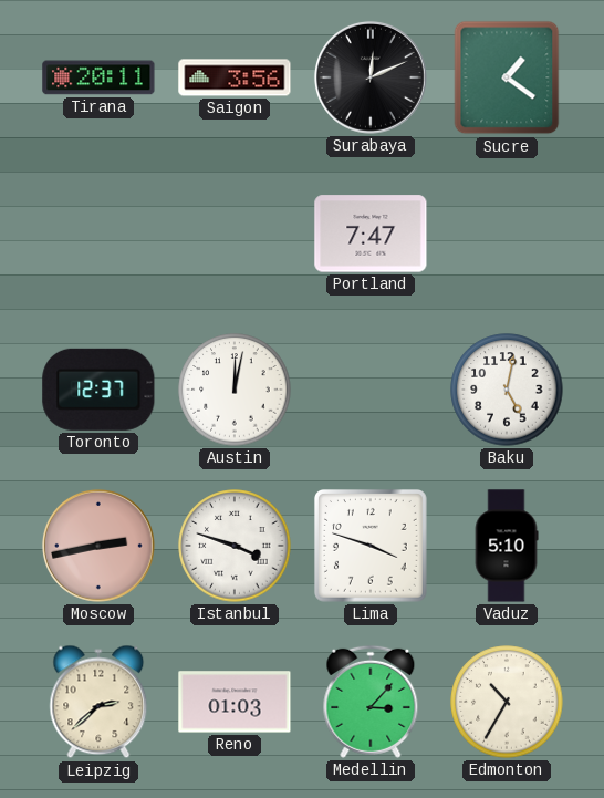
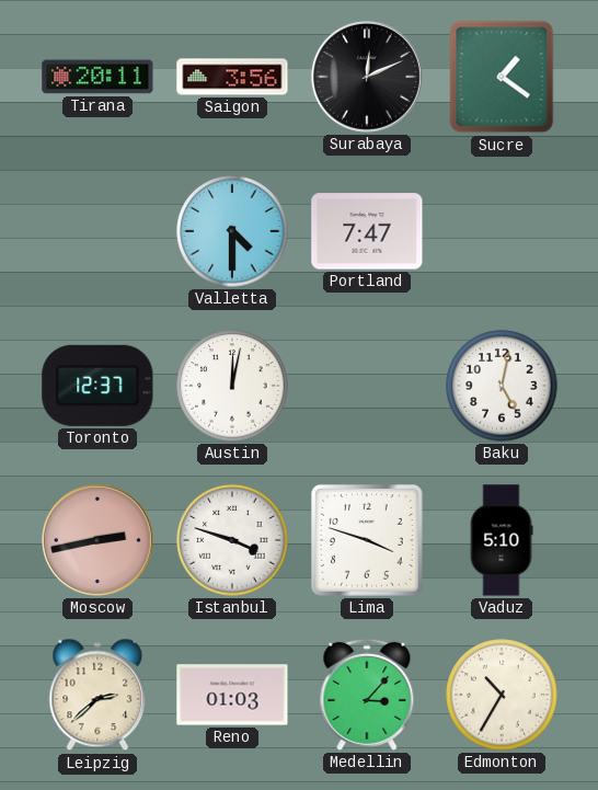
Valletta: none -> 4:30 (232, 231)
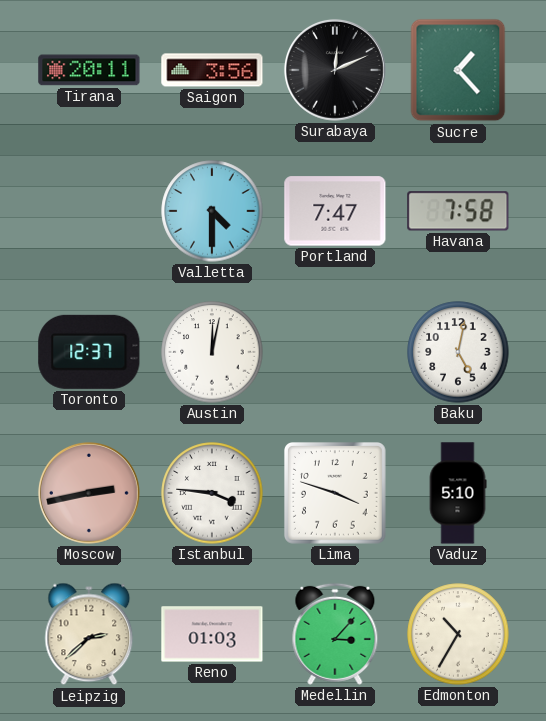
Sucre: 1:21 -> 1:23 (458, 70)
Havana: none -> 7:58 (458, 211)
Istanbul: 3:48 -> 3:46 (212, 493)
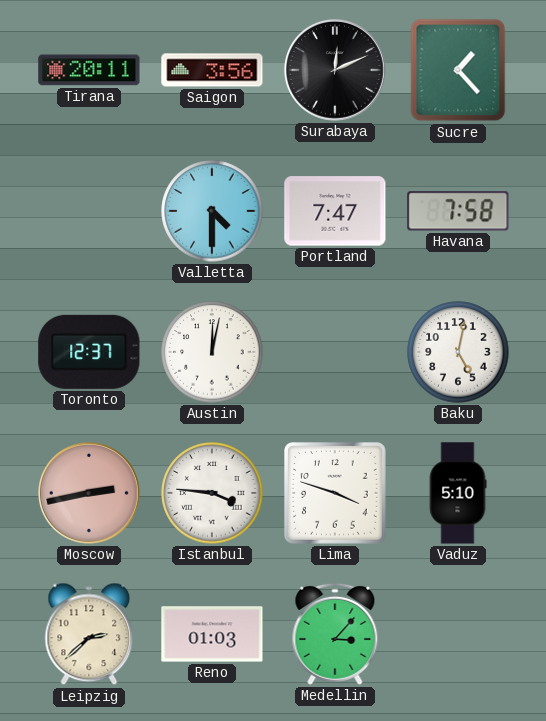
Edmonton: 10:35 -> none (458, 634)
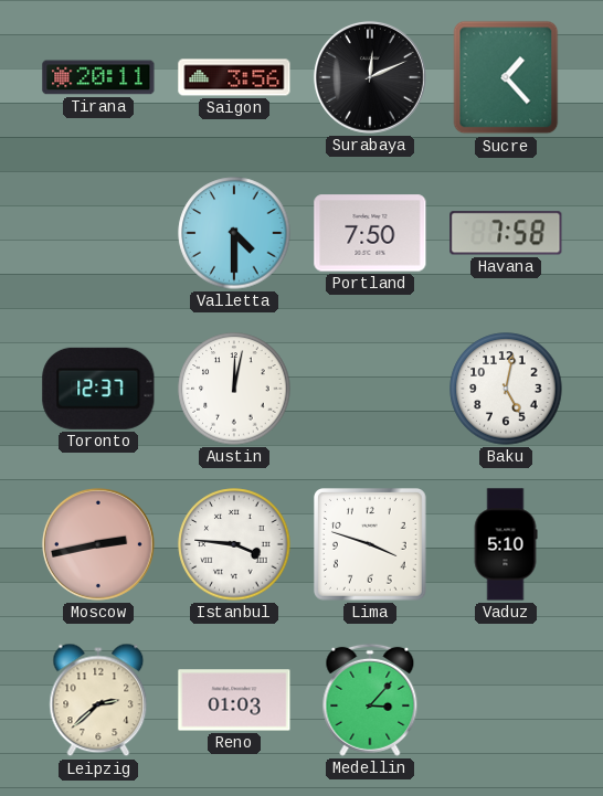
Portland: 7:47 -> 7:50 (370, 233)
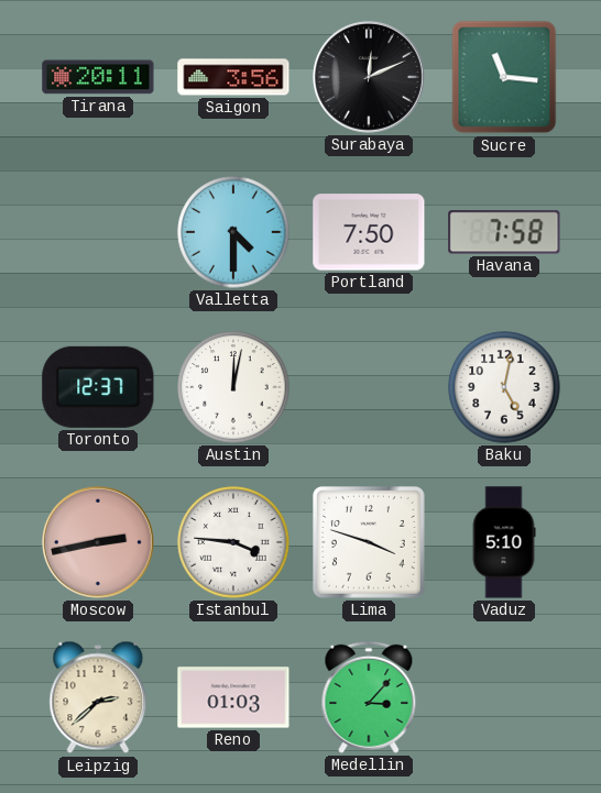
Sucre: 1:23 -> 11:16 (504, 77)
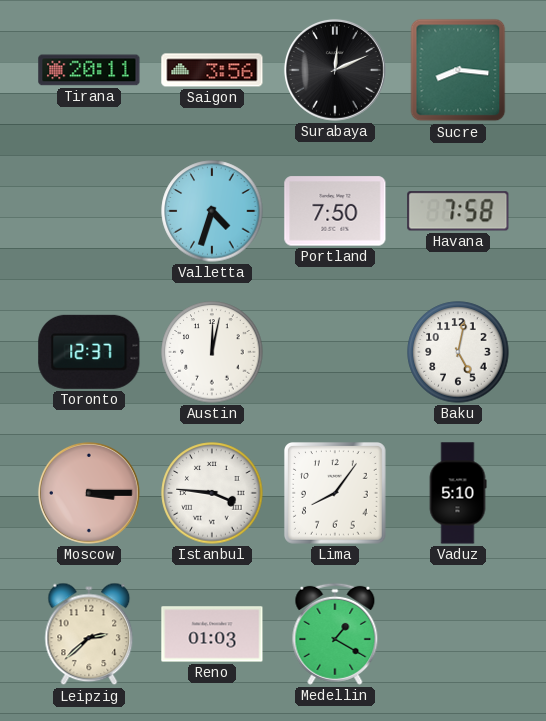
Sucre: 11:16 -> 8:16 (458, 70)
Valletta: 4:30 -> 4:33 (212, 211)
Moscow: 2:43 -> 3:15 (89, 493)
Lima: 3:48 -> 8:06 (336, 494)
Medellin: 3:07 -> 1:20 (335, 634)
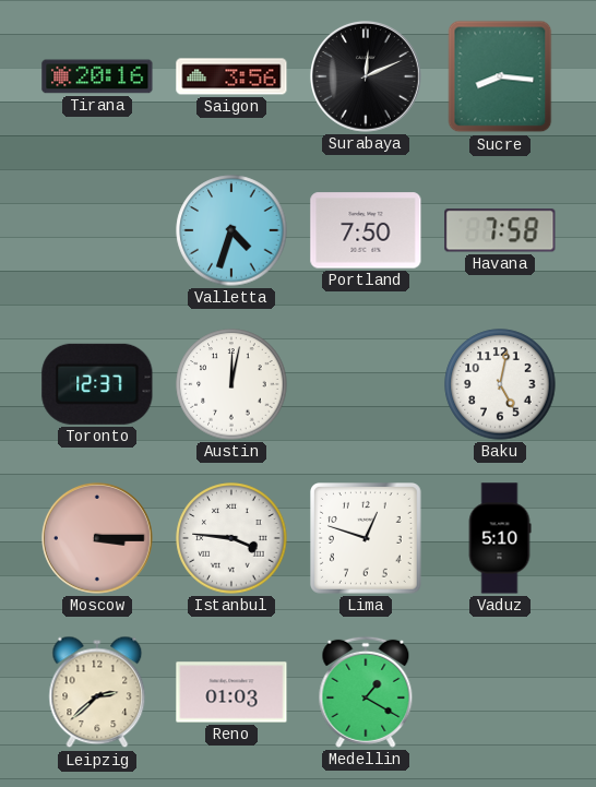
Tirana: 20:11 -> 20:16 (97, 76)
Lima: 8:06 -> 12:48 (367, 539)
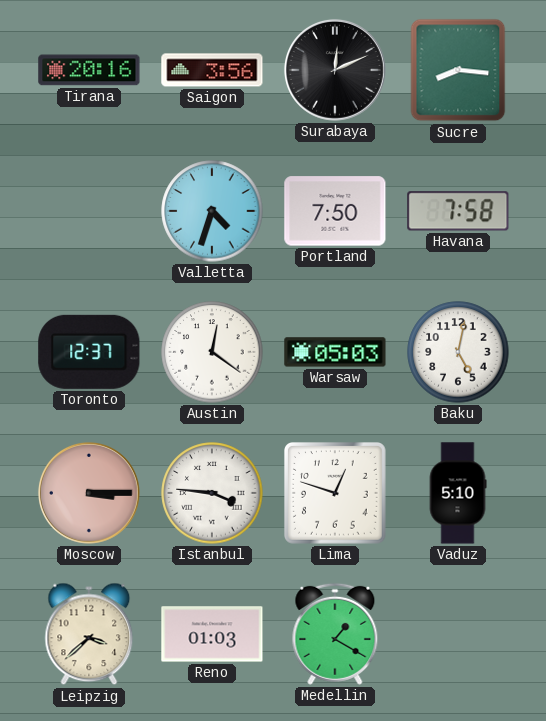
Austin: 12:02 -> 12:21 (212, 352)
Warsaw: none -> 05:03 (335, 352)
Leipzig: 2:38 -> 3:38 (89, 634)
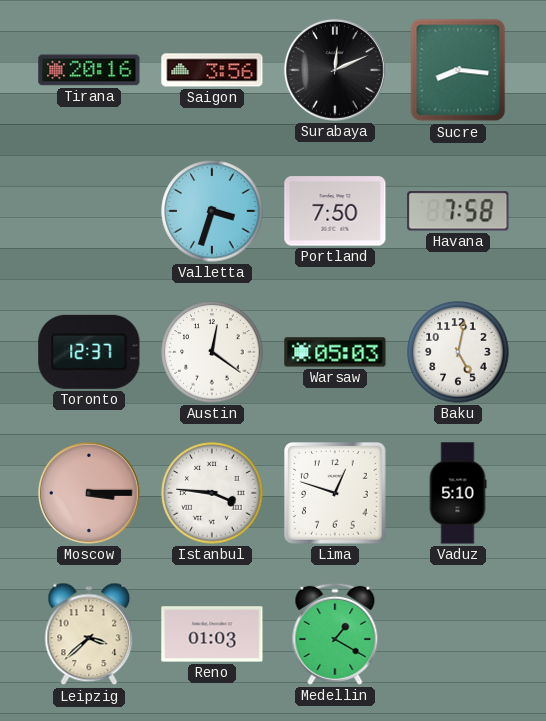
Valletta: 4:33 -> 3:33 (212, 211)
